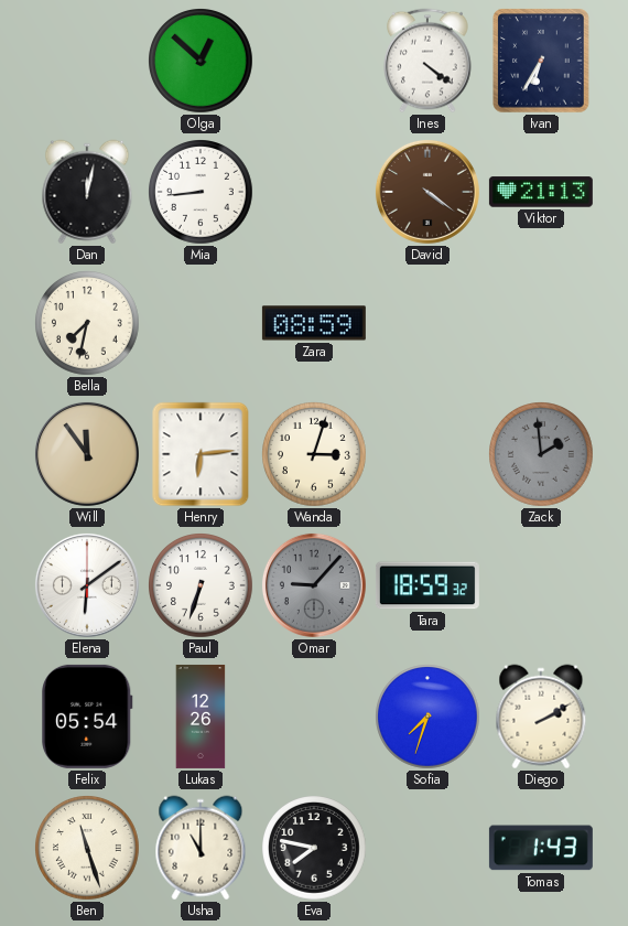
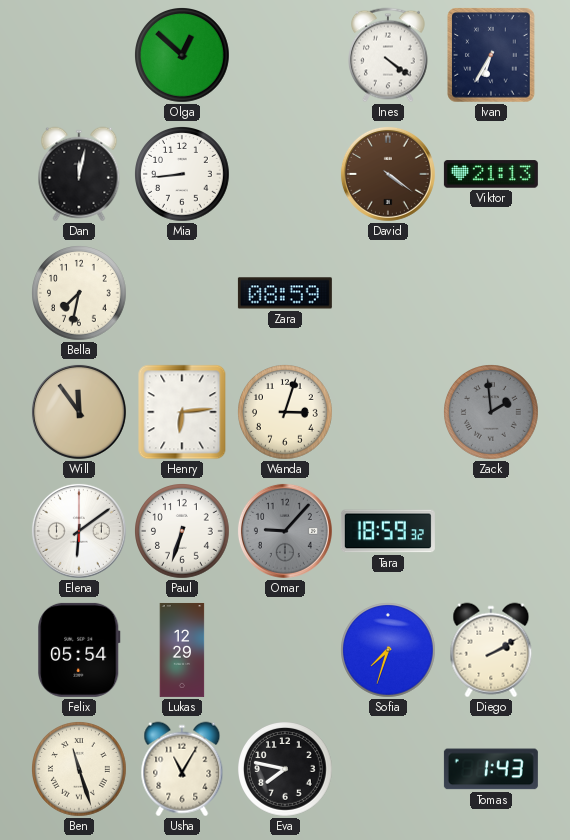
Lukas: 12:26 -> 12:29 (182, 650)
Usha: 11:00 -> 11:05 (182, 769)
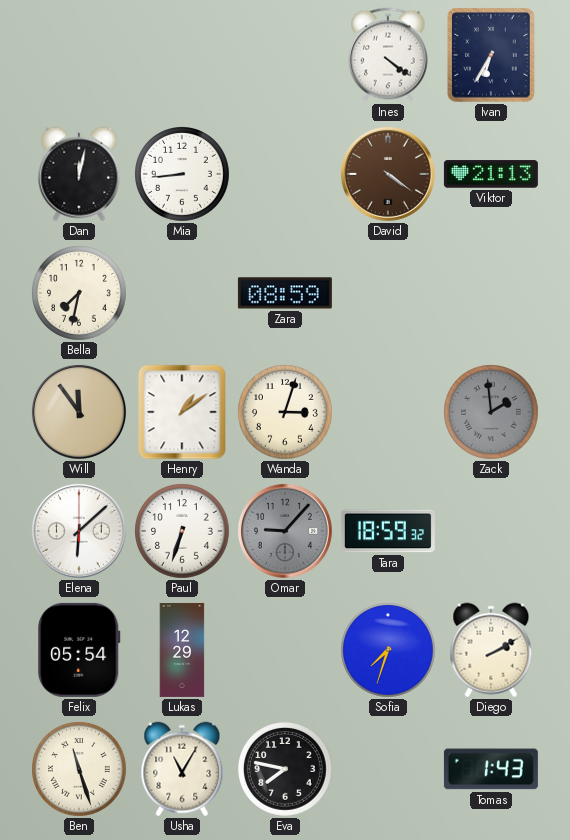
Olga: 12:52 -> none (183, 56)
Henry: 6:14 -> 1:09 (182, 412)
Elena: 6:09 -> 6:08 (79, 531)
